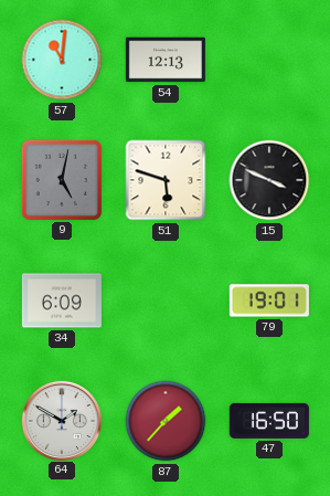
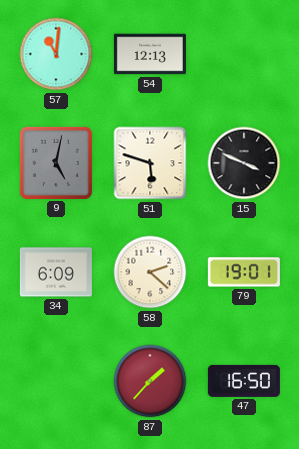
58: none -> 2:22 (150, 272)
64: 1:50 -> none (61, 420)
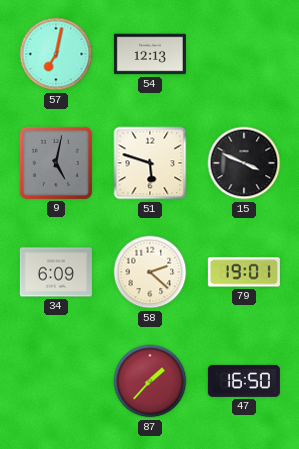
57: 11:01 -> 7:02 (56, 54)
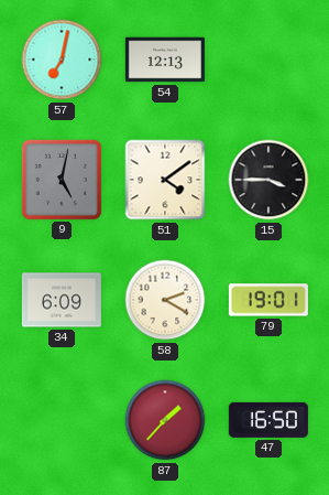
51: 5:48 -> 4:09 (165, 180)
15: 3:49 -> 3:45 (268, 180)
58: 2:22 -> 2:20 (165, 300)
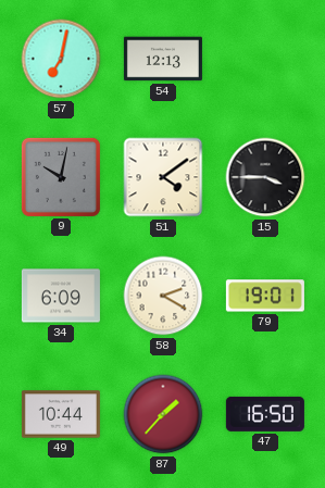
9: 5:02 -> 10:02 (61, 177)
49: none -> 10:44 (61, 414)
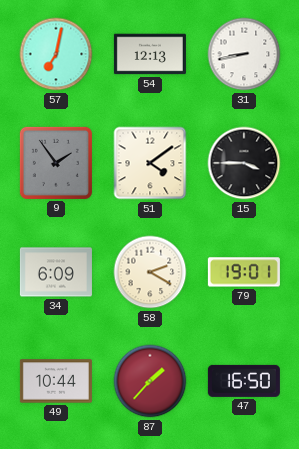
31: none -> 8:43 (244, 54)
9: 10:02 -> 1:54 (56, 163)
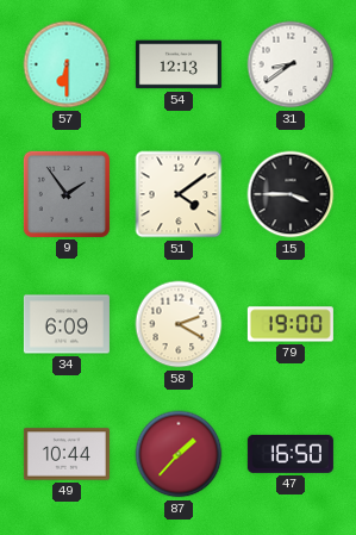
57: 7:02 -> 6:30 (67, 64)
31: 8:43 -> 8:39 (291, 64)
79: 19:01 -> 19:00 (291, 324)
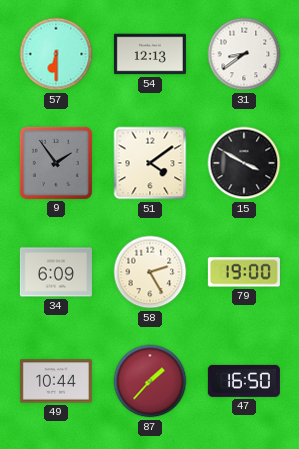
15: 3:45 -> 3:50 (244, 163)
58: 2:20 -> 2:25 (150, 272)
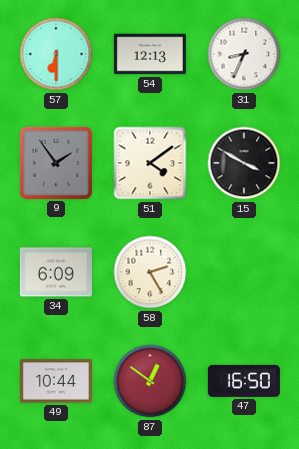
31: 8:39 -> 8:34 (244, 54)
79: 19:00 -> none (244, 272)
87: 1:37 -> 12:51 (150, 381)
